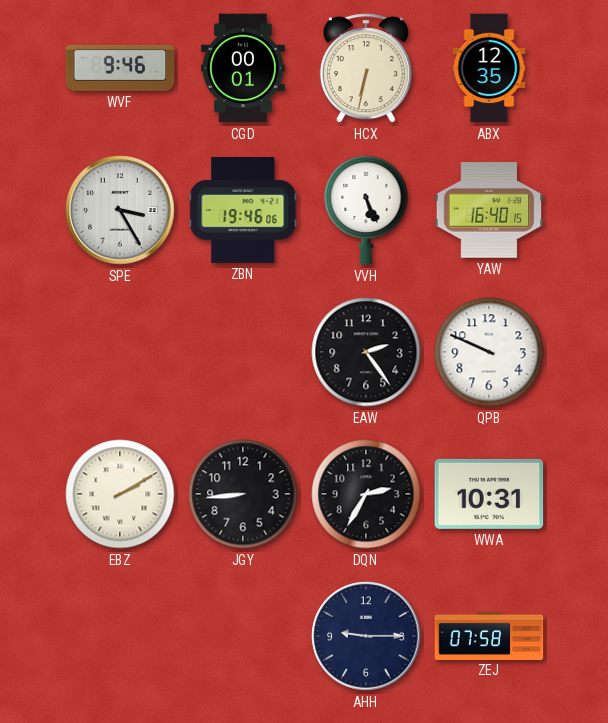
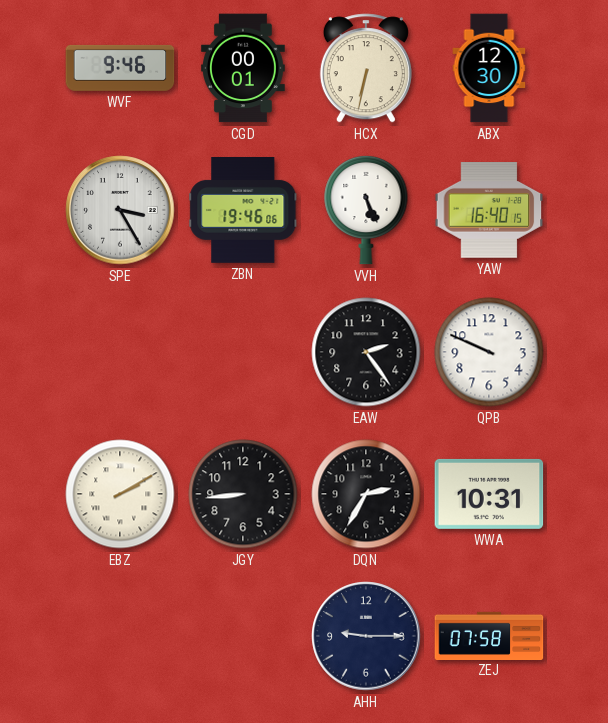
ABX: 12:35 -> 12:30 (489, 68)
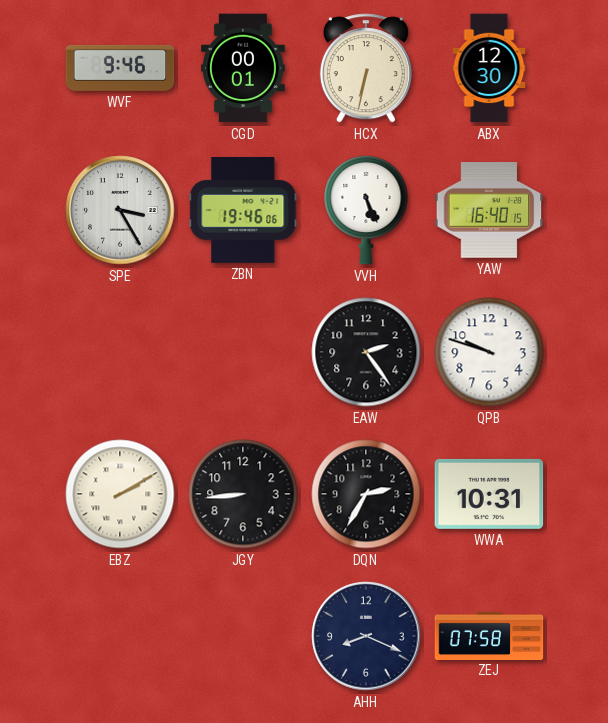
QPB: 9:49 -> 9:48 (489, 352)
AHH: 9:15 -> 8:19 (366, 636)
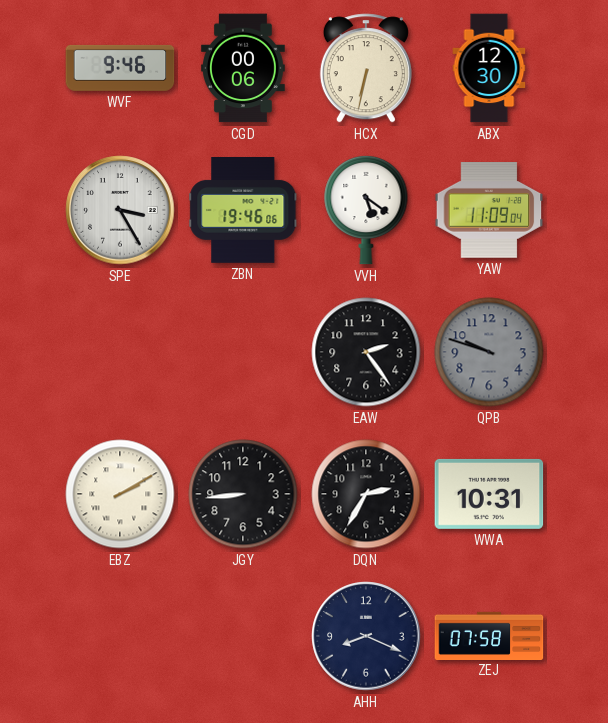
CGD: 00:01 -> 00:06 (243, 68)
VVH: 5:26 -> 5:21 (366, 210)
YAW: 16:40 -> 11:09 (489, 210)
QPB dial: white -> grey (489, 352)
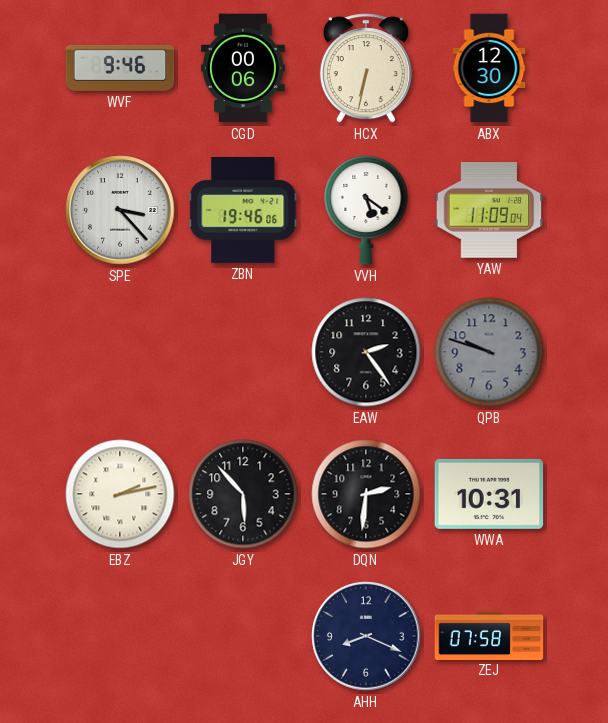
SPE: 3:25 -> 3:23 (120, 210)
EBZ: 2:10 -> 2:13 (120, 494)
JGY: 8:44 -> 5:53 (243, 494)
DQN: 2:35 -> 2:31 (366, 494)
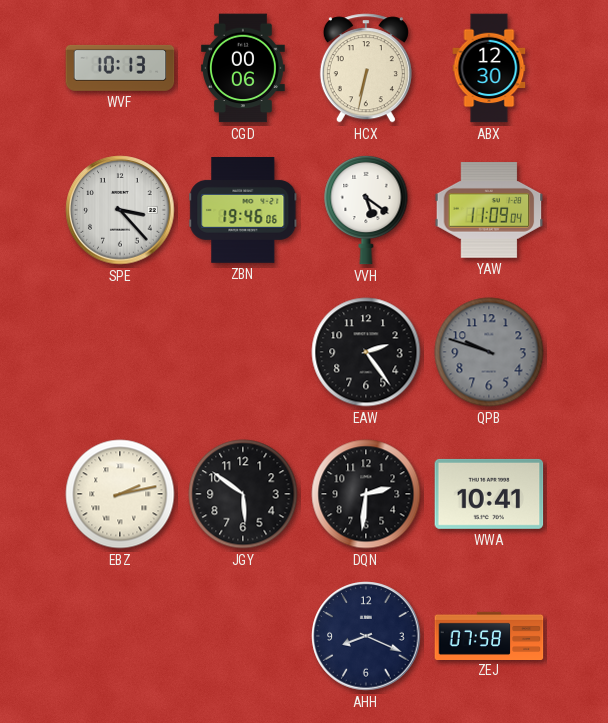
WVF: 9:46 -> 10:13 (120, 68)
JGY: 5:53 -> 5:51 (243, 494)
WWA: 10:31 -> 10:41 (489, 494)
